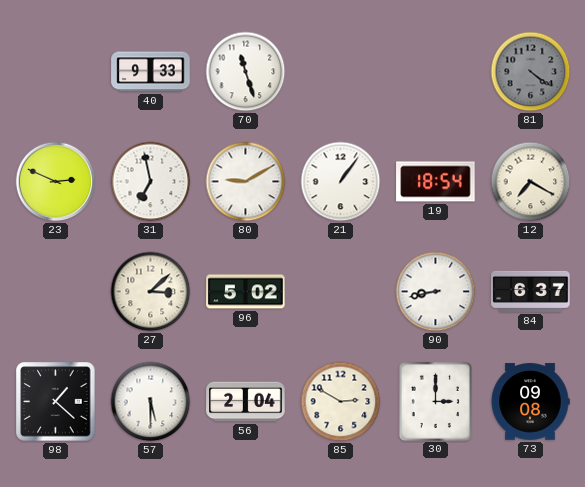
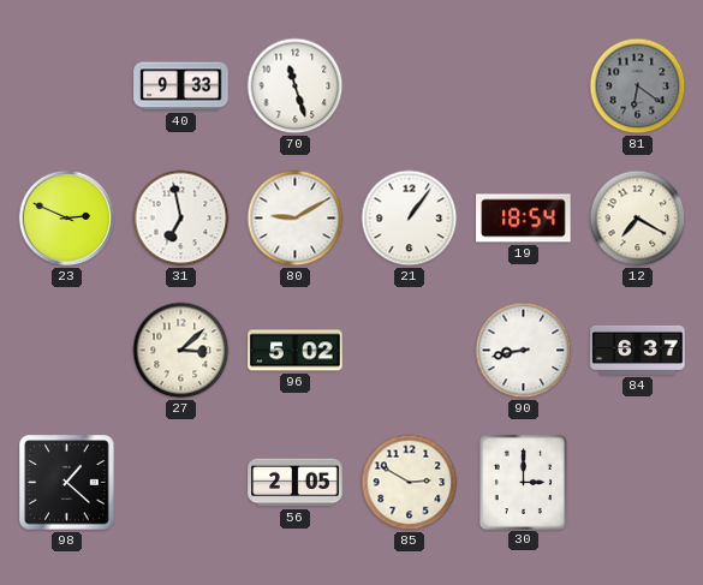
81: 4:21 -> 6:21 (638, 86)
57: 5:30 -> none (151, 402)
56: 2:04 -> 2:05 (296, 483)
73: 09:08 -> none (530, 402)
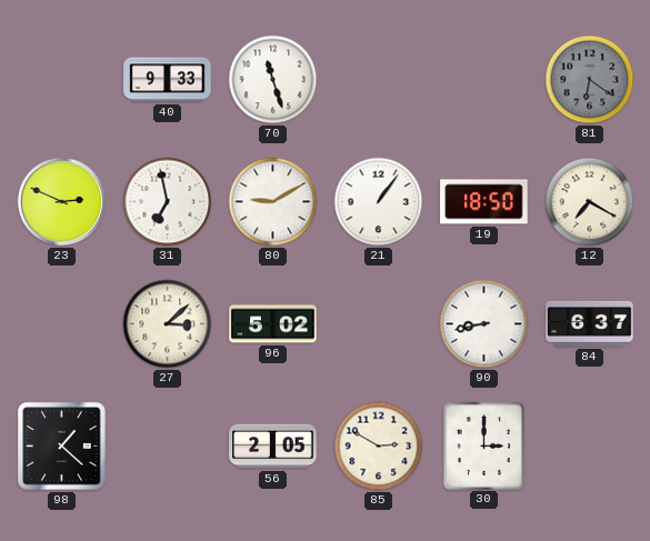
19: 18:54 -> 18:50 (484, 202)
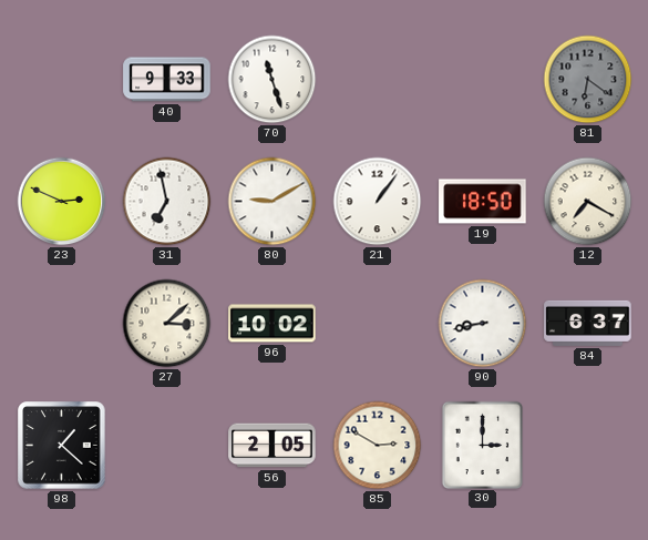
96: 5:02 -> 10:02 (272, 324)
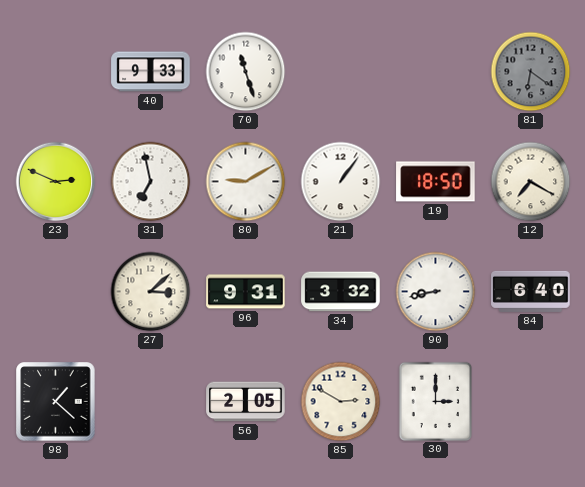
96: 10:02 -> 9:31 (246, 292)
34: none -> 3:32 (341, 292)
84: 6:37 -> 6:40 (531, 291)
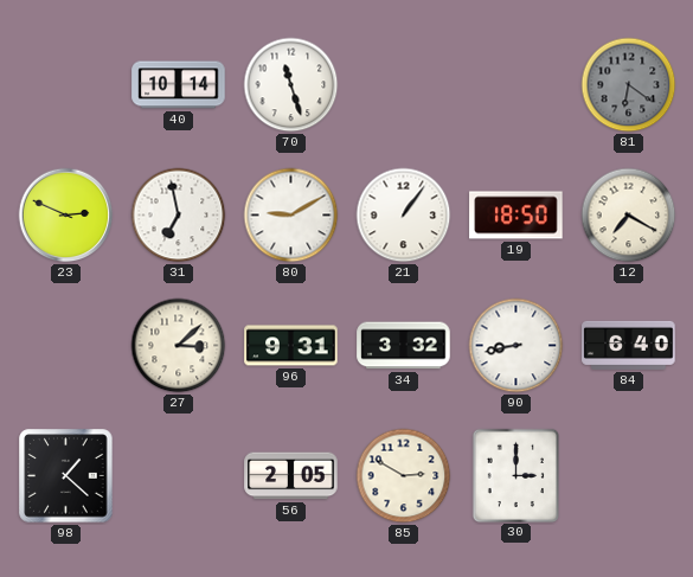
40: 9:33 -> 10:14 (179, 85)
